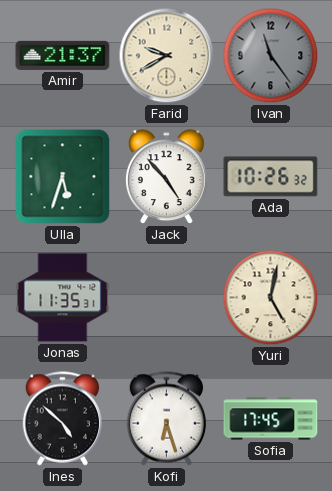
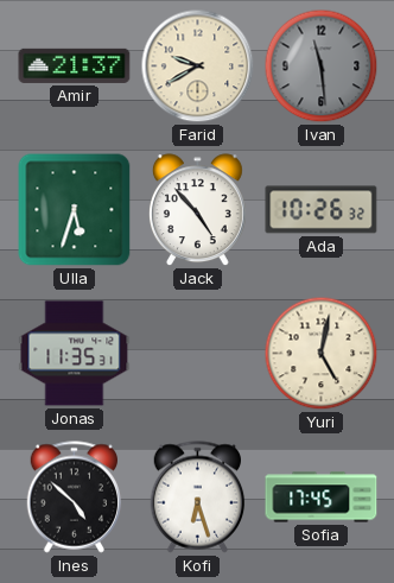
Ivan: 11:24 -> 11:29 (322, 66)
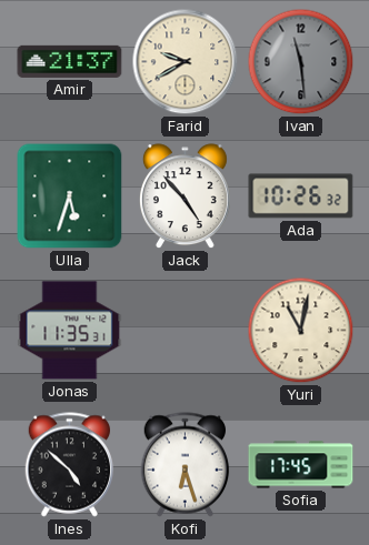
Yuri: 5:02 -> 11:02 (301, 331)
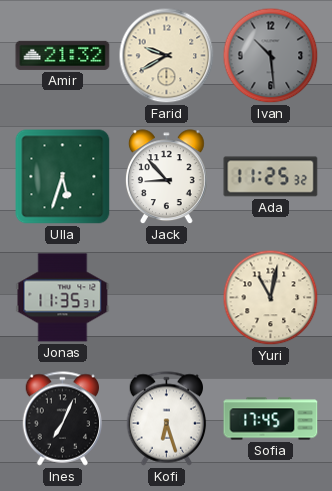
Amir: 21:37 -> 21:32 (63, 55)
Ivan: 11:29 -> 10:29 (271, 56)
Jack: 4:53 -> 8:53 (166, 177)
Ada: 10:26 -> 11:25 (271, 177)
Ines: 4:52 -> 7:04 (63, 419)
